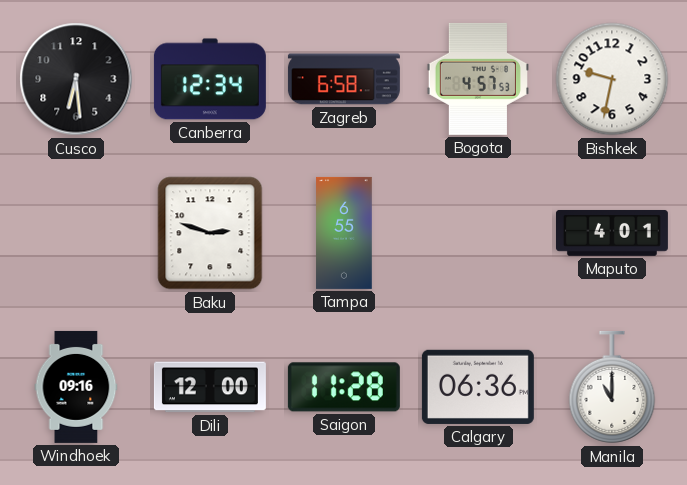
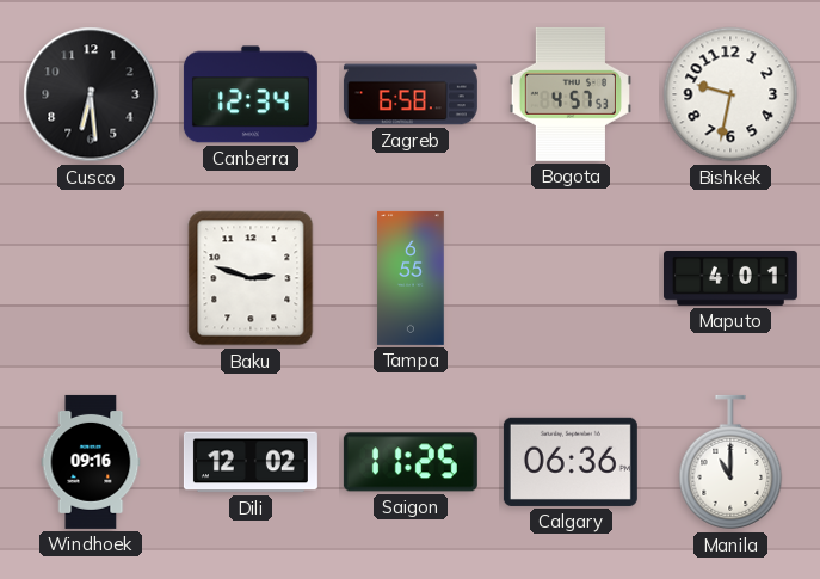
Dili: 12:00 -> 12:02 (251, 462)
Saigon: 11:28 -> 11:25 (411, 462)
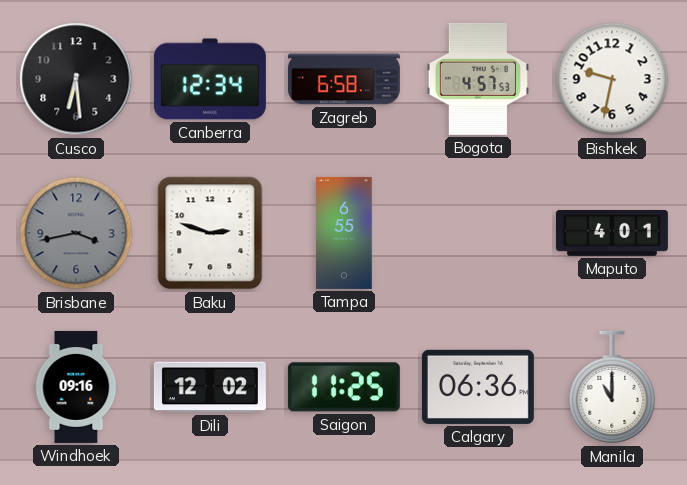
Brisbane: none -> 3:43 (76, 233)
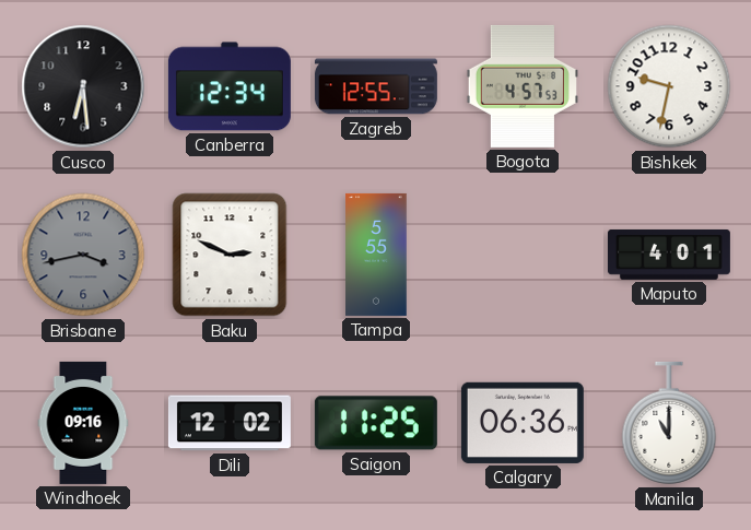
Zagreb: 6:58 -> 12:55 (376, 86)
Baku: 2:48 -> 2:49 (230, 255)
Tampa: 6:55 -> 5:55 (376, 255)
